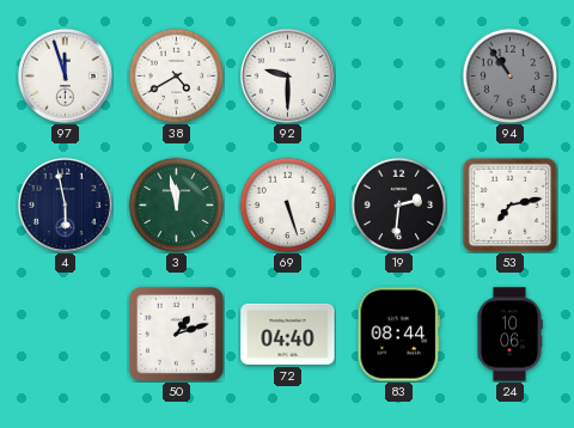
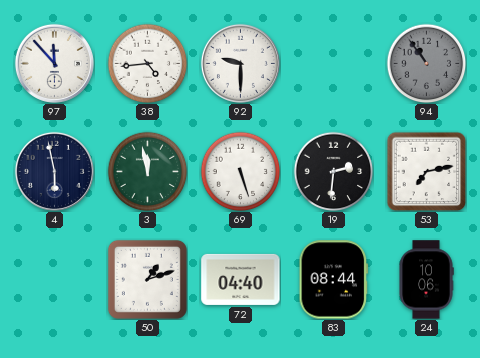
97: 11:57 -> 11:53 (54, 63)
38: 4:40 -> 4:44 (147, 63)
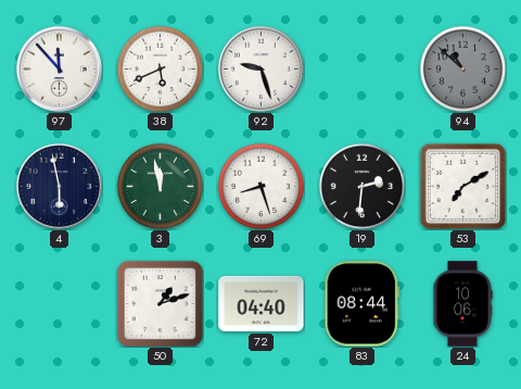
38: 4:44 -> 5:41 (160, 68)
92: 9:30 -> 9:27 (260, 68)
94: 10:54 -> 10:52 (462, 68)
69: 5:27 -> 8:27 (260, 186)
53: 7:13 -> 7:10 (462, 186)
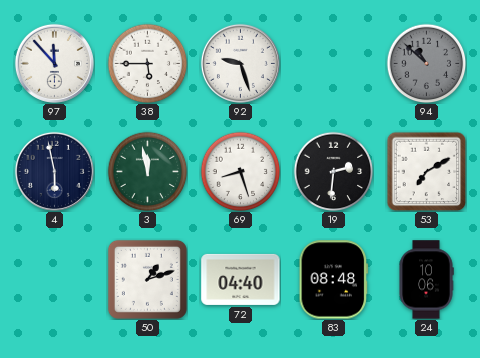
38: 5:41 -> 5:45 (147, 63)
83: 08:44 -> 08:48 (334, 280)
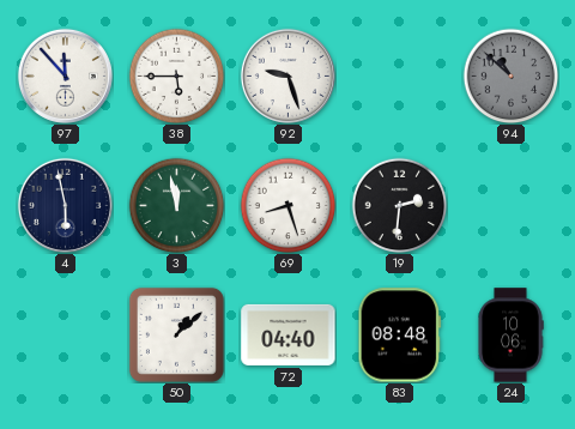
53: 7:10 -> none (426, 171)
50: 1:12 -> 1:08 (176, 334)
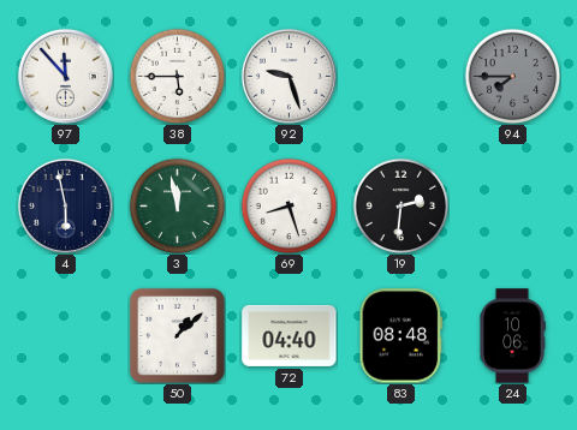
94: 10:52 -> 7:45 (512, 76)
